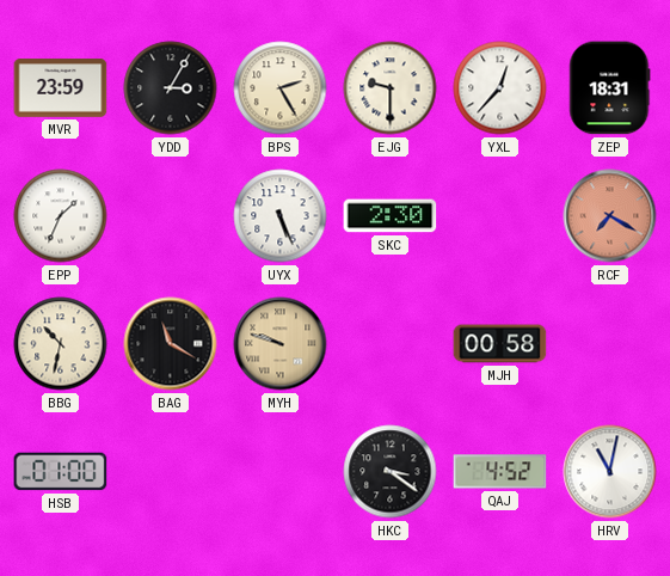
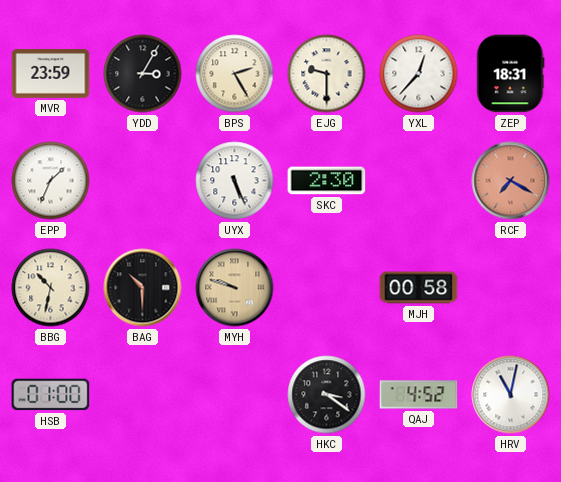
BAG: 11:20 -> 10:30 (143, 288)
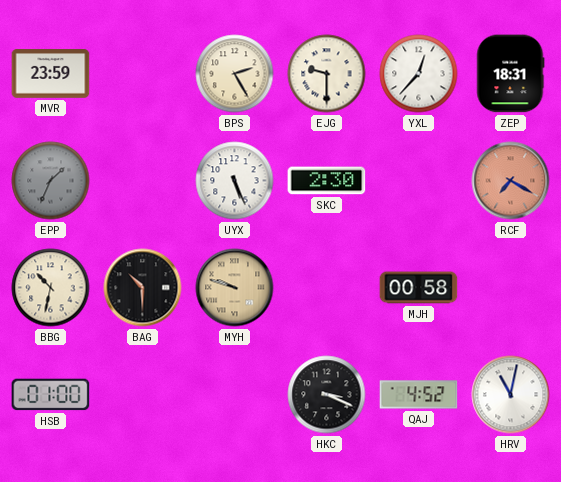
YDD: 3:05 -> none (143, 74)
EPP dial: white -> grey (51, 181)
HKC: 3:21 -> 3:19 (327, 395)
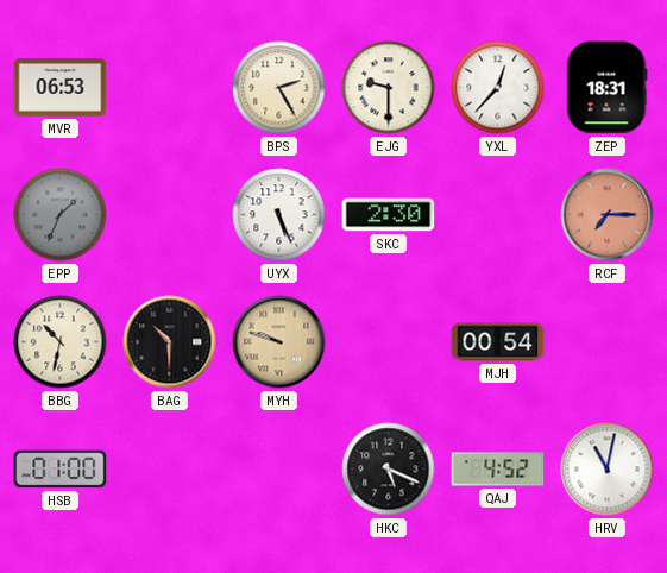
MVR: 23:59 -> 06:53 (61, 88)
RCF: 7:20 -> 7:15 (608, 215)
MJH: 00:58 -> 00:54 (498, 342)
HKC: 3:19 -> 5:19 (389, 470)
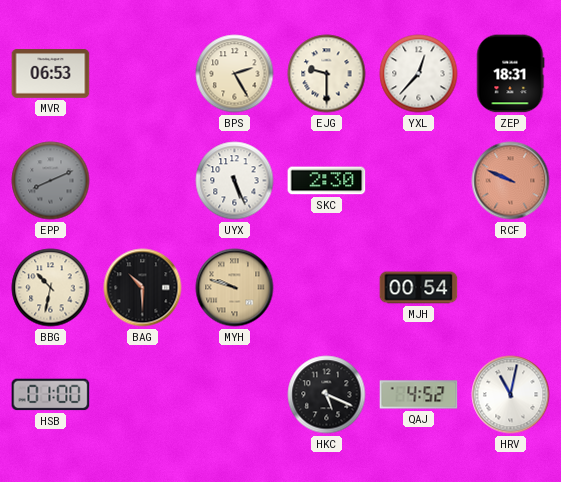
EPP: 1:34 -> 8:11 (51, 181)
RCF: 7:15 -> 9:49 (511, 181)
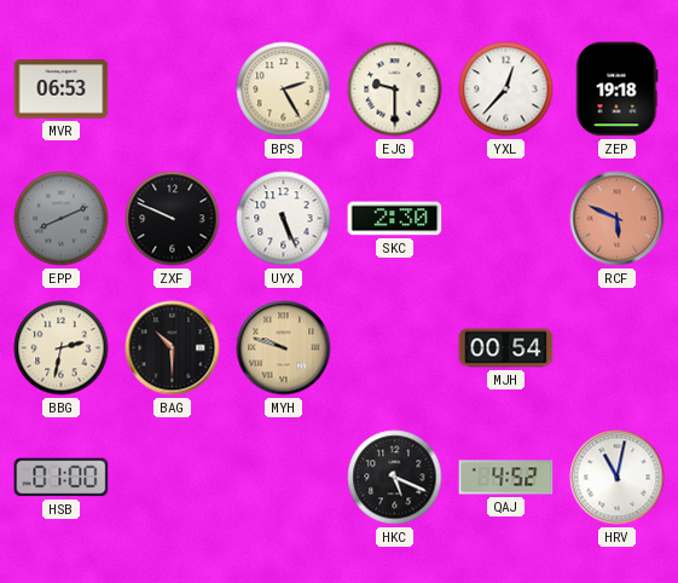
ZEP: 18:31 -> 19:18 (618, 90)
ZXF: none -> 9:49 (173, 219)
RCF: 9:49 -> 5:49 (618, 219)
BBG: 10:32 -> 2:32 (62, 348)
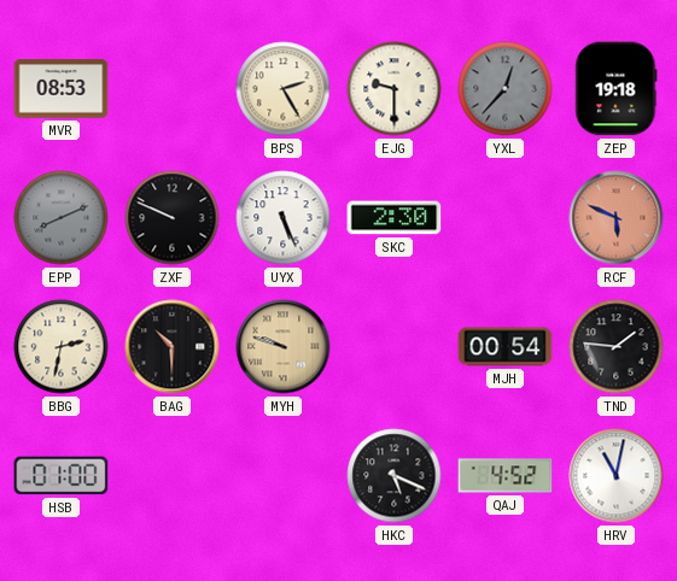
MVR: 06:53 -> 08:53 (62, 89)
YXL dial: white -> grey (506, 89)
TND: none -> 1:46 (617, 347)
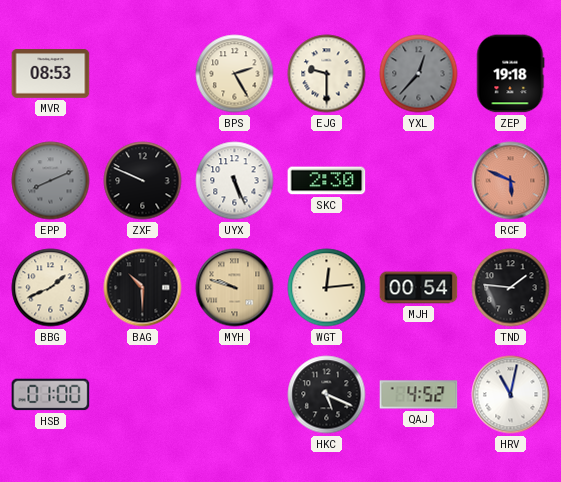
BBG: 2:32 -> 1:41 (51, 288)
WGT: none -> 12:14 (327, 288)
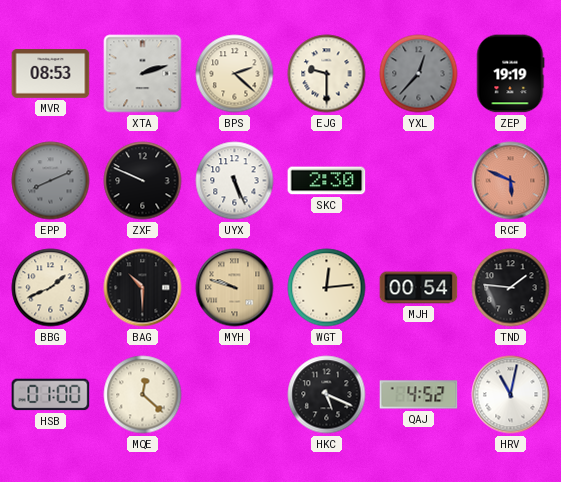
XTA: none -> 2:12 (143, 74)
BPS: 2:25 -> 2:22 (235, 74)
ZEP: 19:18 -> 19:19 (511, 74)
MQE: none -> 12:22 (143, 395)
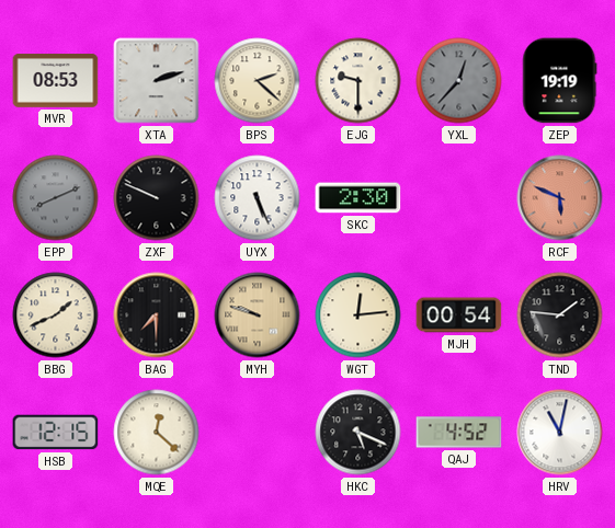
BAG: 10:30 -> 7:30 (157, 315)
HSB: 01:00 -> 12:15 (56, 433)
